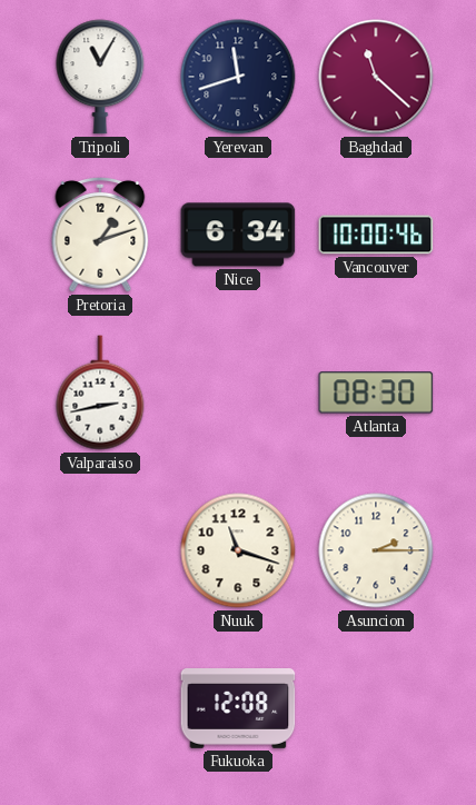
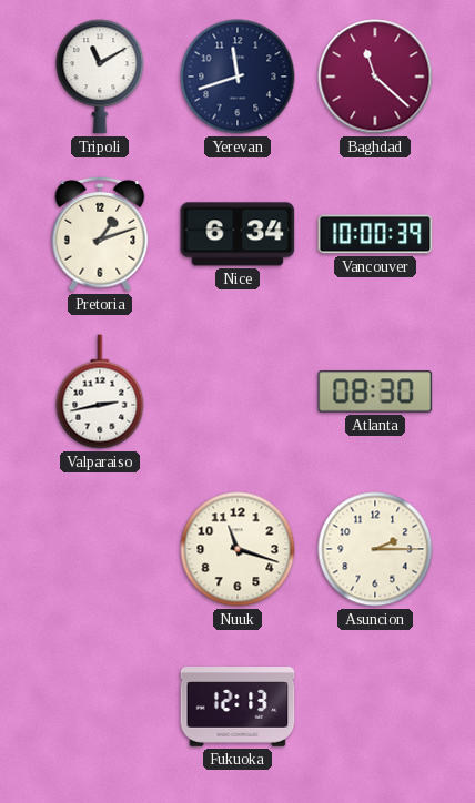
Tripoli: 11:05 -> 11:10 (100, 77)
Vancouver: 10:00:46 -> 10:00:39 (375, 234)
Fukuoka: 12:08 -> 12:13 (238, 708)
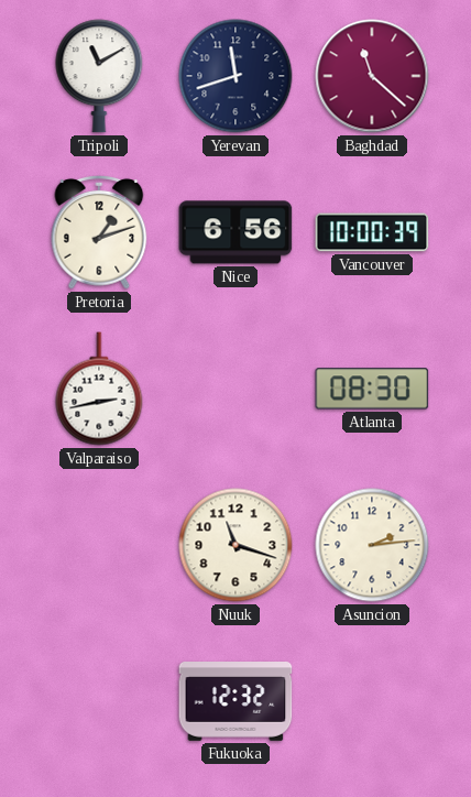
Nice: 6:34 -> 6:56 (235, 232)
Asuncion: 2:15 -> 2:14 (372, 545)
Fukuoka: 12:13 -> 12:32 (235, 702)
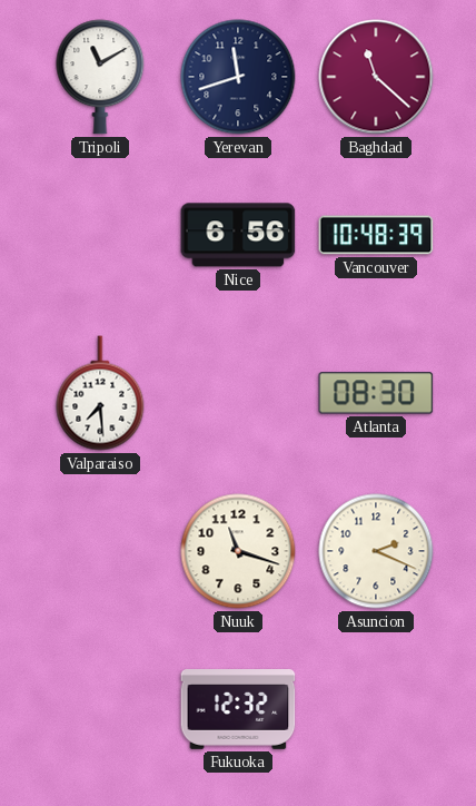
Pretoria: 1:12 -> none (99, 232)
Vancouver: 10:00 -> 10:48 (376, 235)
Valparaiso: 2:43 -> 7:29 (100, 393)
Asuncion: 2:14 -> 2:19 (376, 551)
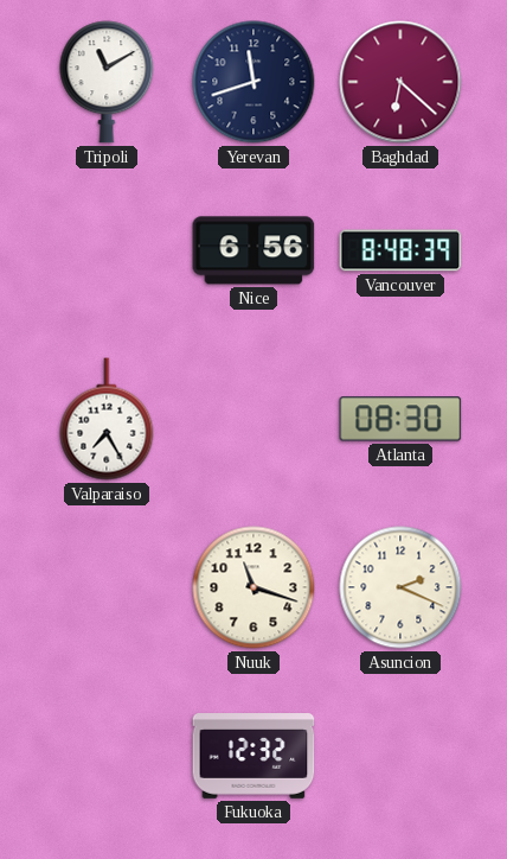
Baghdad: 11:22 -> 6:22 (400, 82)
Vancouver: 10:48 -> 8:48 (400, 250)
Valparaiso: 7:29 -> 7:25 (107, 419)
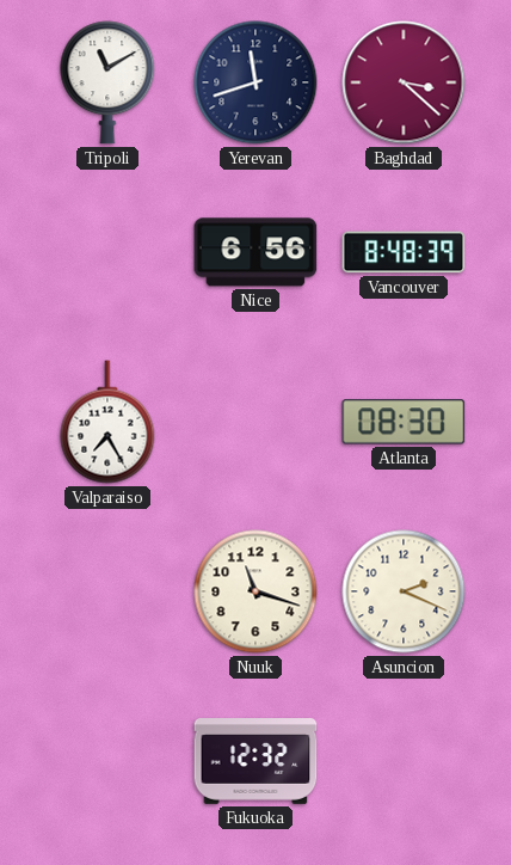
Baghdad: 6:22 -> 3:22 (404, 82)
